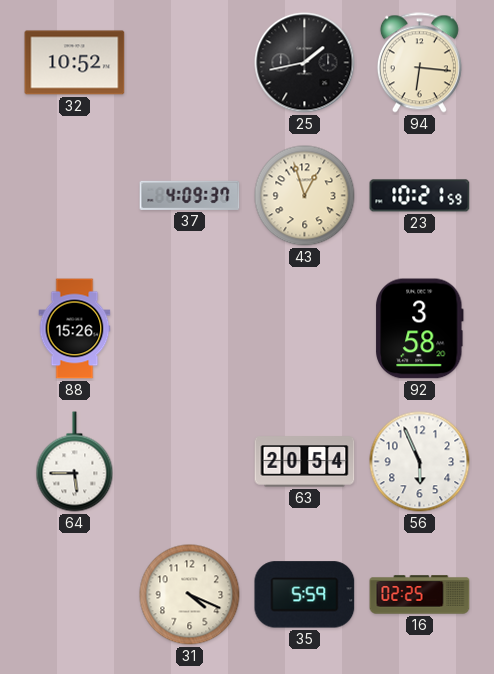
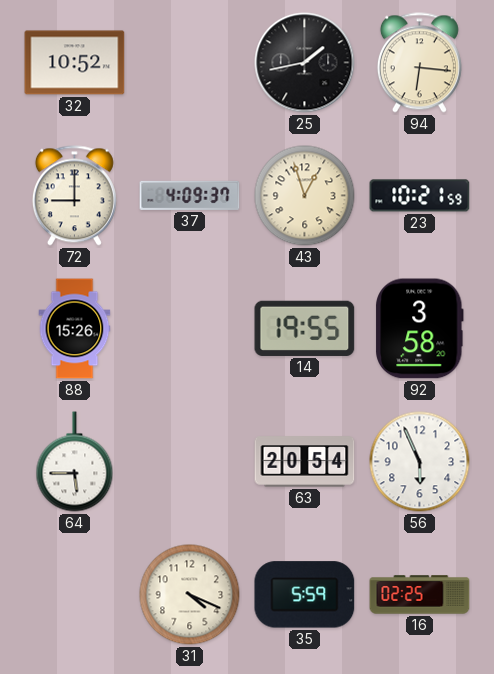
72: none -> 9:00 (74, 196)
14: none -> 19:55 (305, 328)
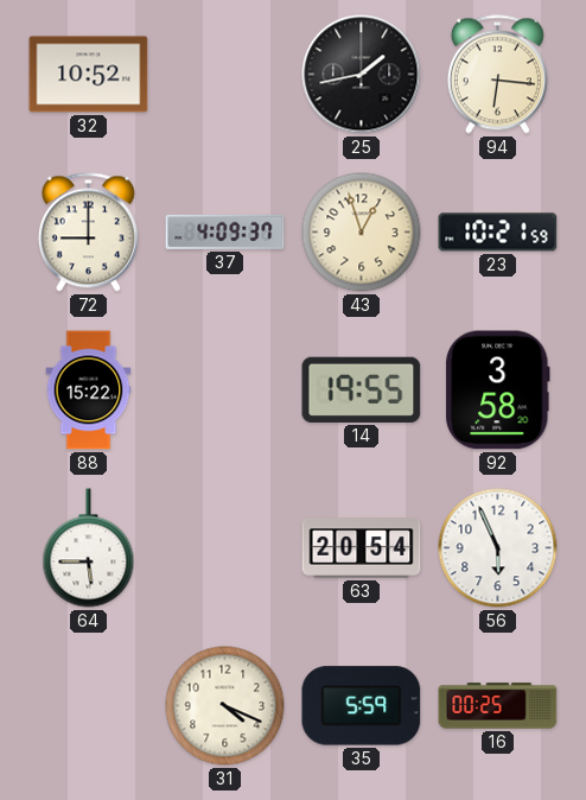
88: 15:26 -> 15:22 (89, 391)
16: 02:25 -> 00:25 (498, 706)
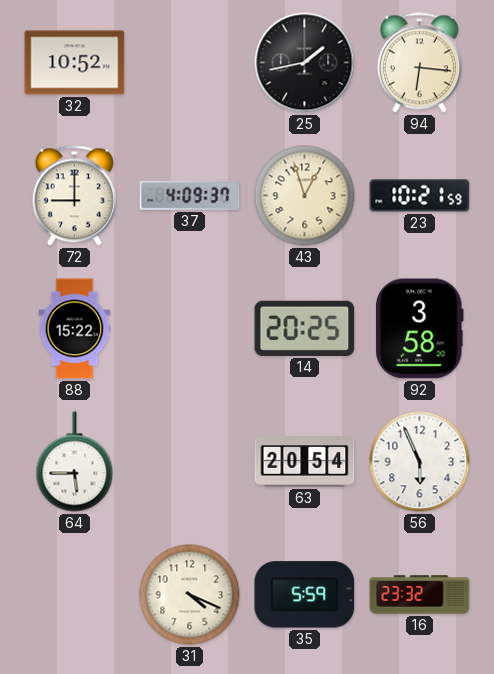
14: 19:55 -> 20:25 (305, 328)
16: 00:25 -> 23:32 (420, 595)
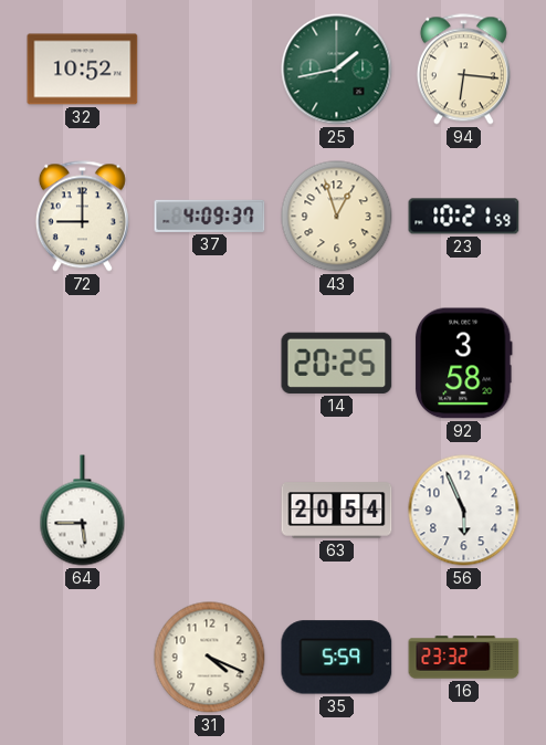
25 dial: black -> green (337, 70)
88: 15:22 -> none (75, 329)
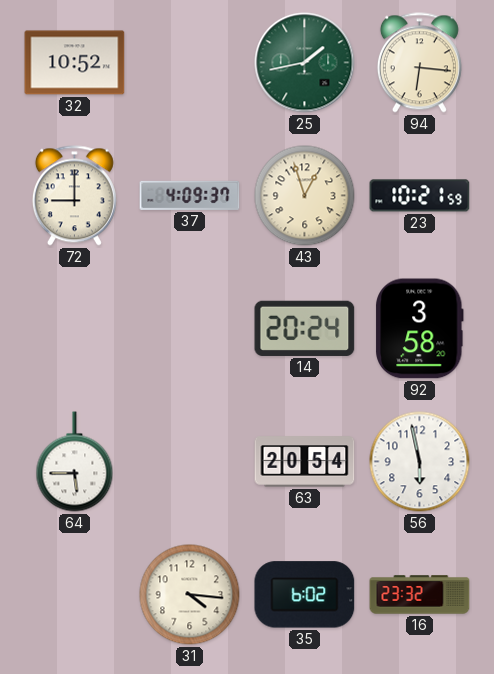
14: 20:25 -> 20:24 (305, 328)
56: 5:56 -> 5:58 (420, 462)
31: 4:19 -> 4:16 (190, 595)
35: 5:59 -> 6:02 (305, 595)
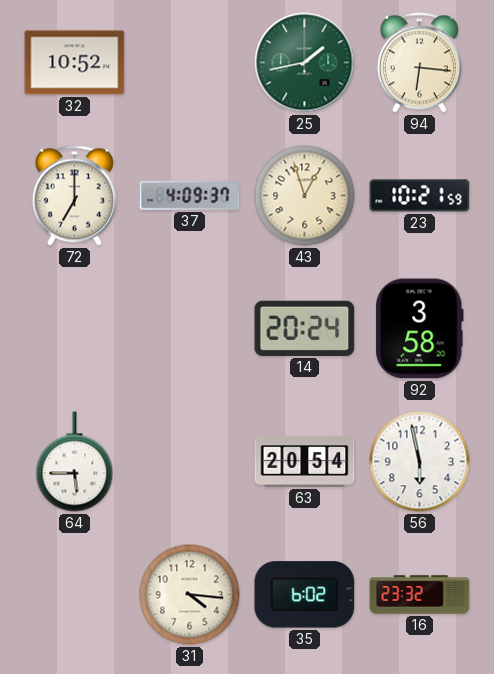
72: 9:00 -> 7:00 (74, 196)
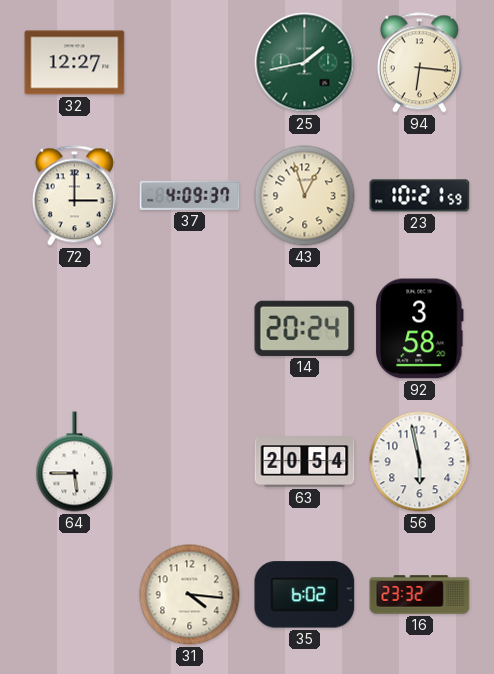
32: 10:52 -> 12:27 (75, 63)
72: 7:00 -> 3:00 (74, 196)
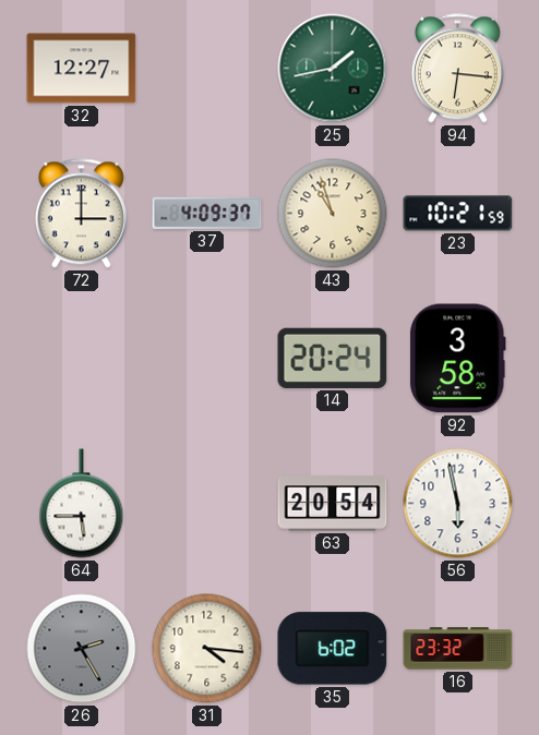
43: 12:57 -> 10:57 (333, 214)
26: none -> 2:25 (82, 649)
